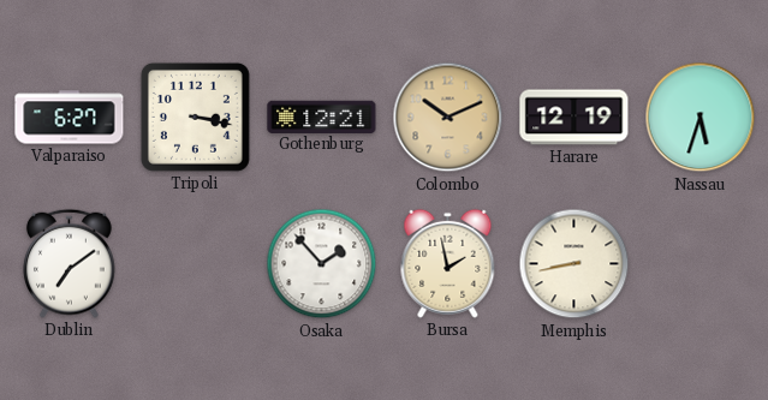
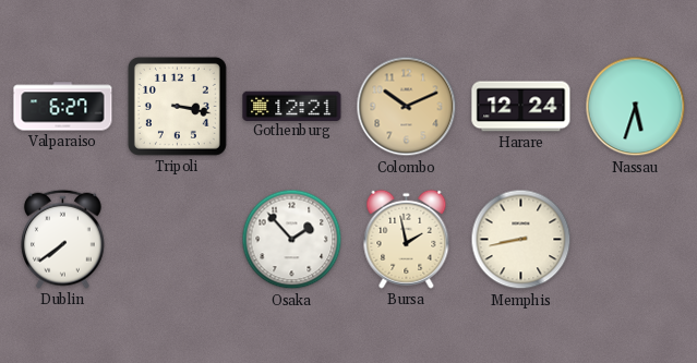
Harare: 12:19 -> 12:24 (521, 107)
Dublin: 7:09 -> 7:39 (63, 239)
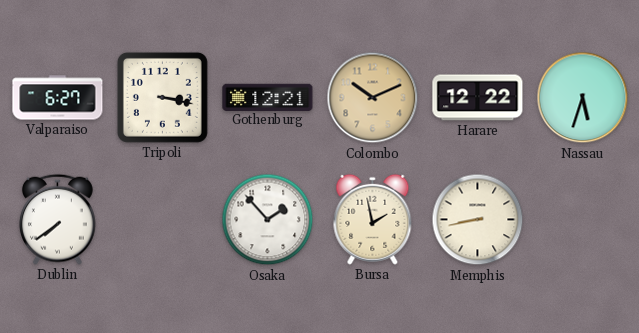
Harare: 12:24 -> 12:22 (478, 98)
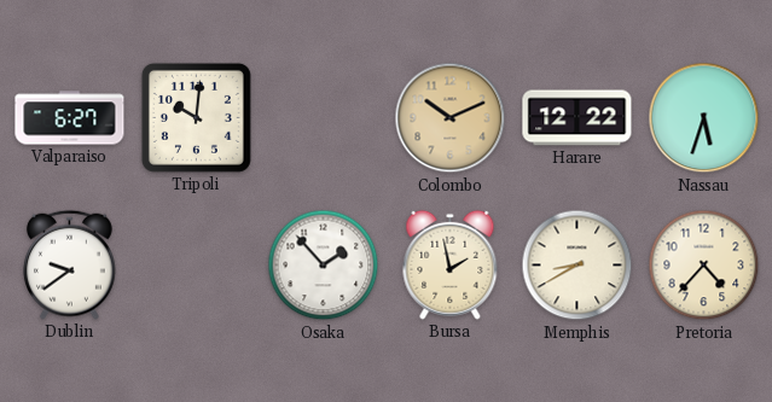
Tripoli: 3:17 -> 10:01 (196, 117)
Gothenburg: 12:21 -> none (268, 97)
Dublin: 7:39 -> 9:39 (70, 264)
Memphis: 8:43 -> 8:40 (577, 266)
Pretoria: none -> 4:37 (704, 266)
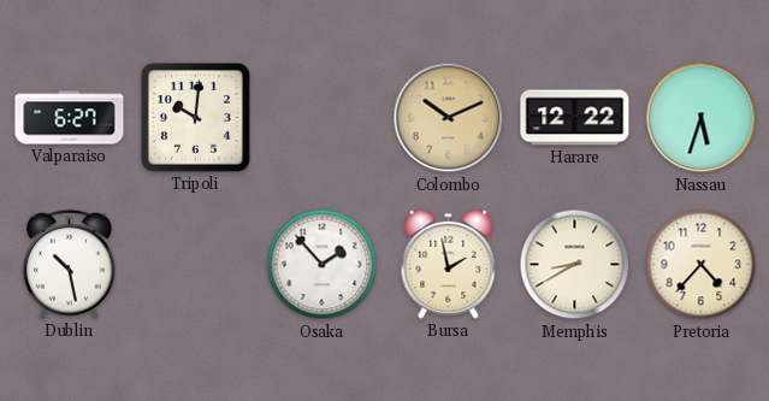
Dublin: 9:39 -> 10:28 (70, 264)
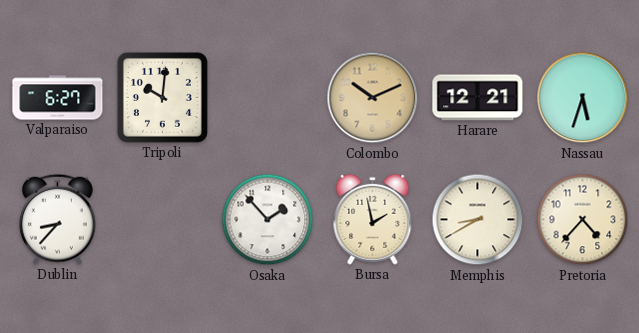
Harare: 12:22 -> 12:21 (478, 98)
Dublin: 10:28 -> 8:37 (58, 219)
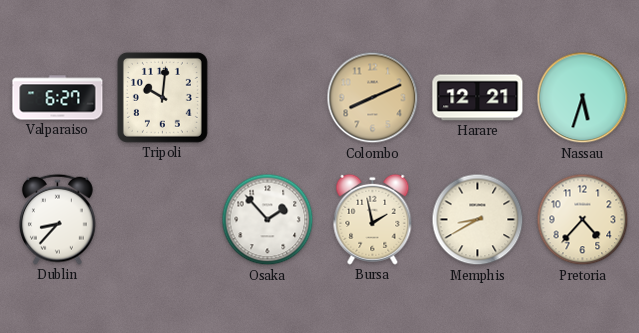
Colombo: 10:11 -> 8:11 (373, 98)
